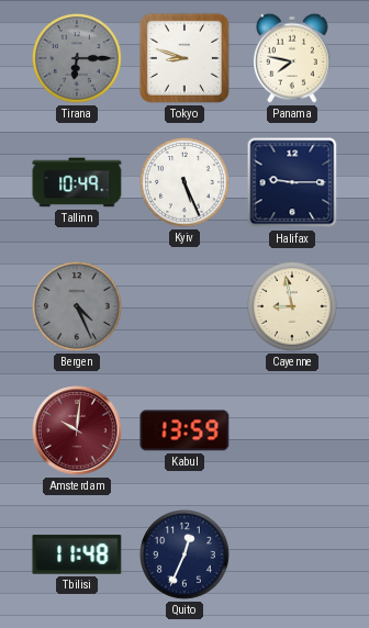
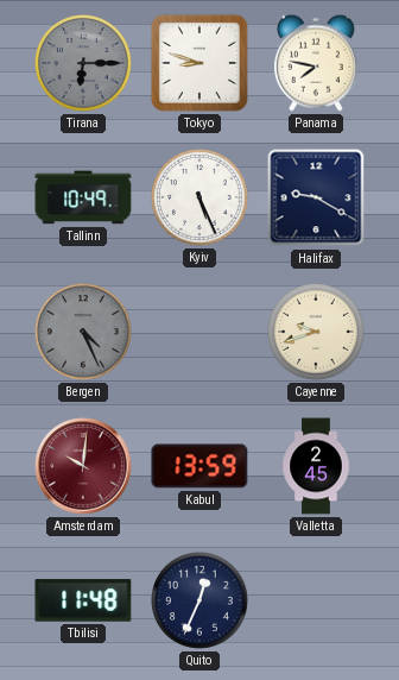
Halifax: 9:15 -> 9:20 (316, 197)
Cayenne: 8:58 -> 9:42 (317, 333)
Valletta: none -> 2:45 (316, 466)
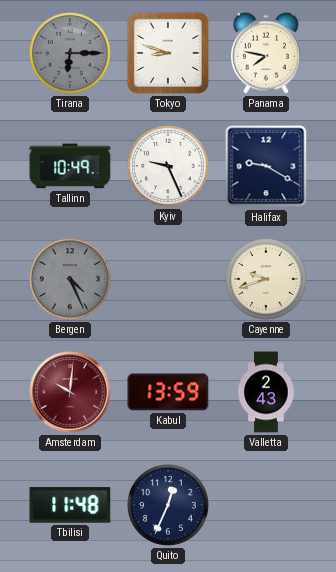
Kyiv: 5:26 -> 9:26 (169, 167)
Valletta: 2:45 -> 2:43 (266, 392)
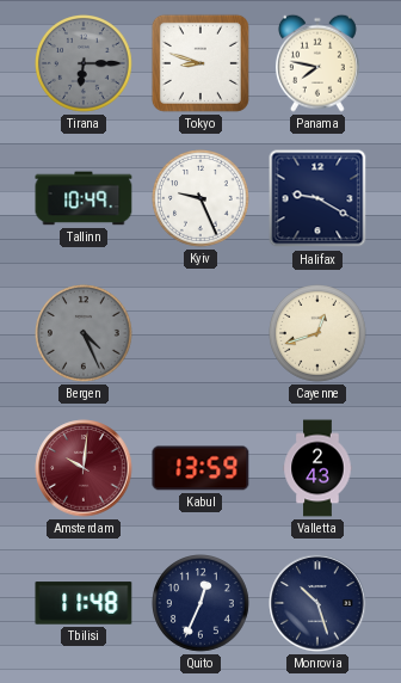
Cayenne: 9:42 -> 12:42 (319, 334)
Monrovia: none -> 10:27 (317, 603)
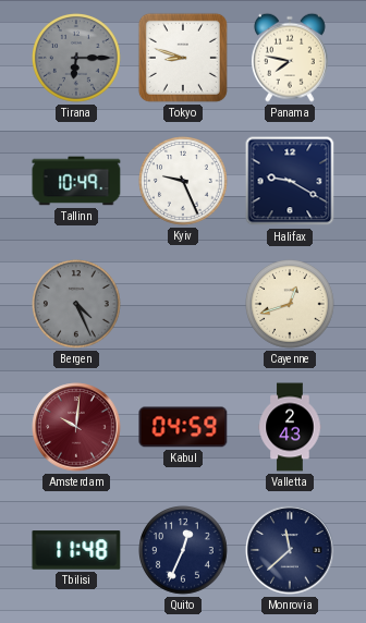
Kabul: 13:59 -> 04:59 (183, 427)
Monrovia: 10:27 -> 11:38 (290, 550)
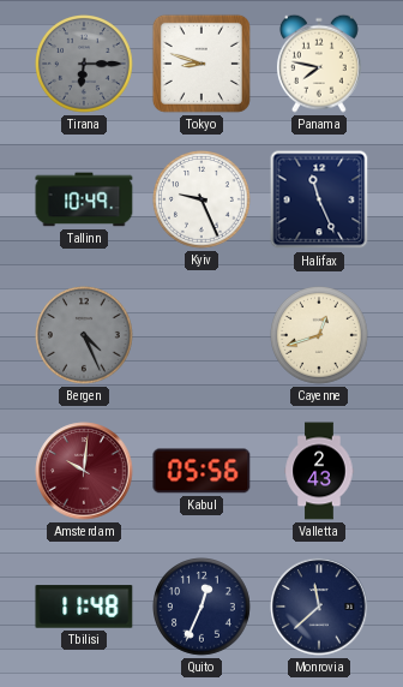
Halifax: 9:20 -> 11:26 (319, 199)
Kabul: 04:59 -> 05:56 (201, 471)
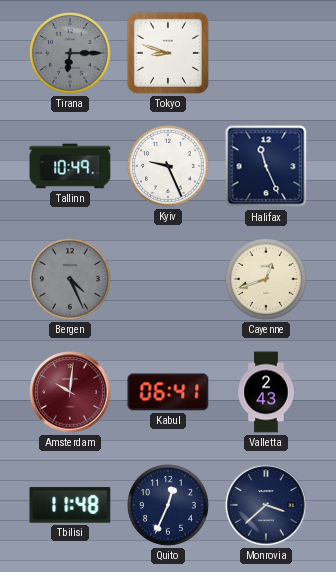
Panama: 7:47 -> none (319, 64)
Kabul: 05:56 -> 06:41 (168, 392)
Monrovia: 11:38 -> 3:38 (266, 505)
